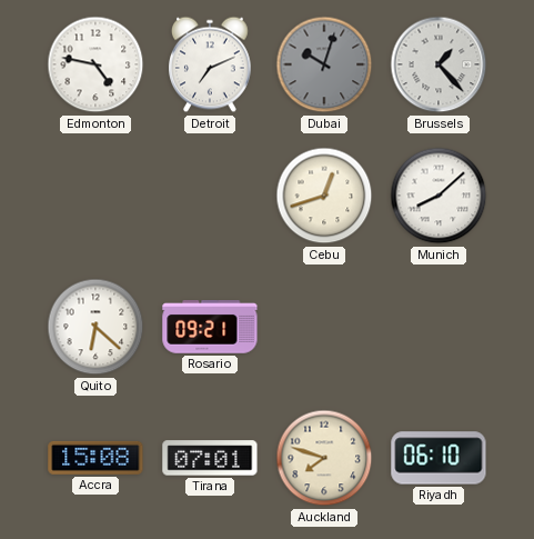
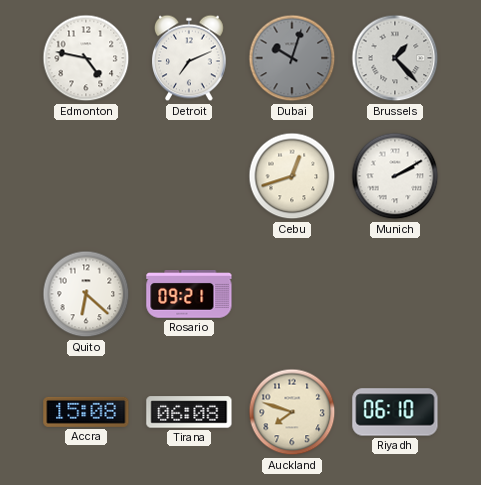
Munich: 8:08 -> 2:10 (395, 176)
Tirana: 07:01 -> 06:08 (189, 412)
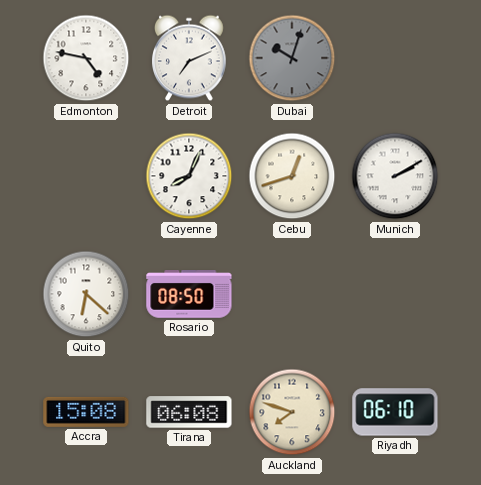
Brussels: 1:23 -> none (395, 58)
Cayenne: none -> 8:04 (189, 176)
Rosario: 09:21 -> 08:50 (189, 294)
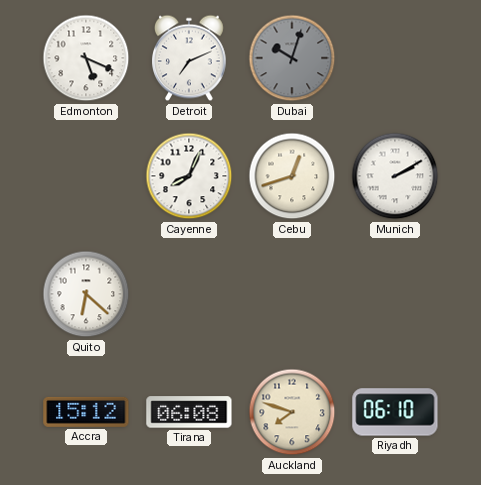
Edmonton: 4:47 -> 5:19 (86, 58)
Rosario: 08:50 -> none (189, 294)
Accra: 15:08 -> 15:12 (86, 412)
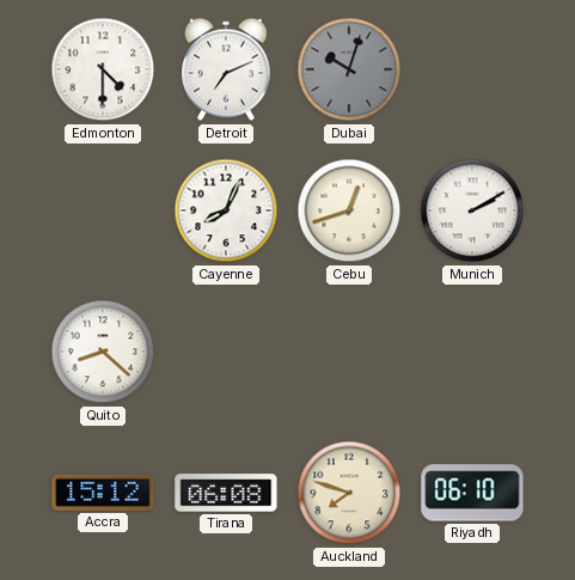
Edmonton: 5:19 -> 4:30 (103, 69)
Quito: 6:22 -> 8:22 (103, 352)
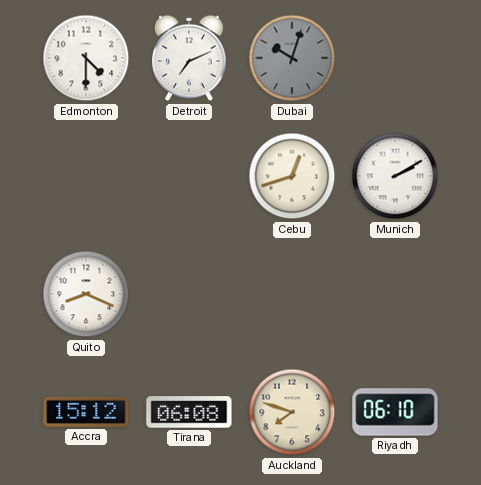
Cayenne: 8:04 -> none (226, 210)
Quito: 8:22 -> 8:19 (86, 294)
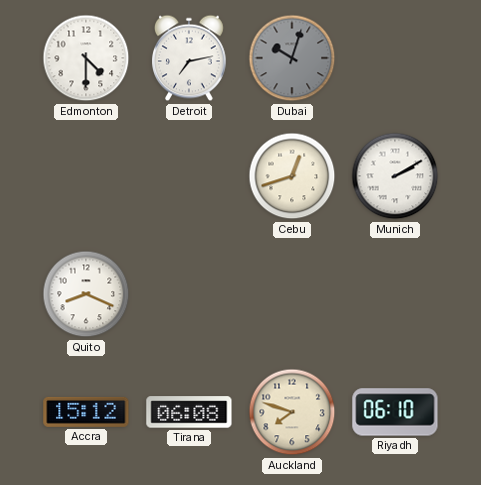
Detroit: 7:11 -> 7:13 (190, 58)
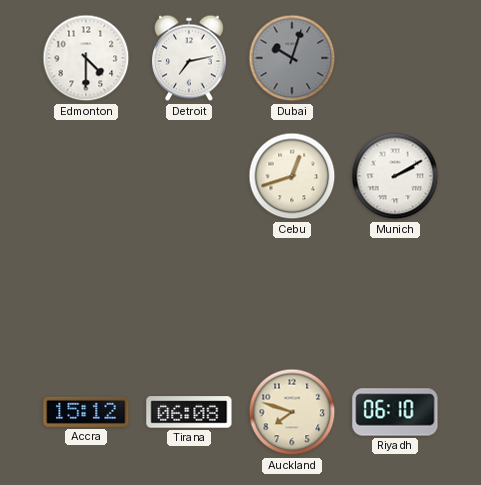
Quito: 8:19 -> none (86, 294)
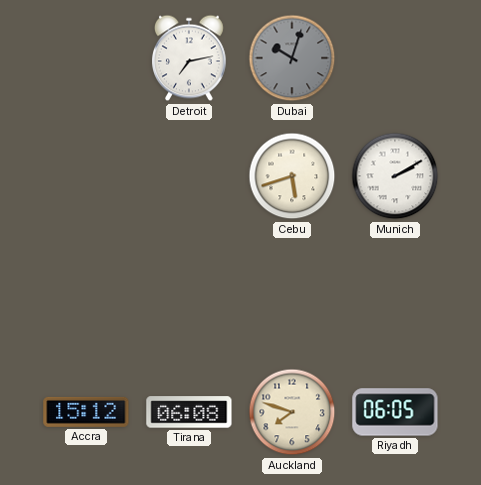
Edmonton: 4:30 -> none (86, 58)
Cebu: 12:42 -> 5:42 (292, 176)
Riyadh: 06:10 -> 06:05 (395, 412)
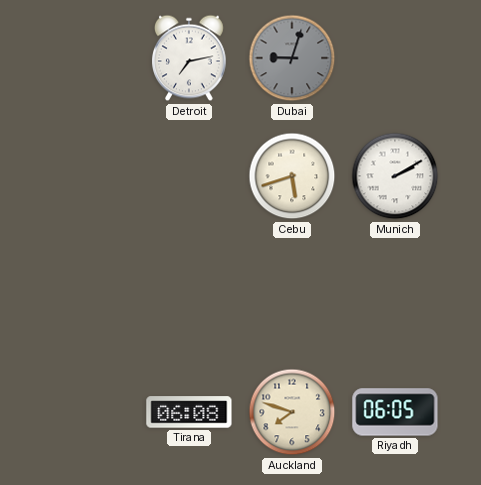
Dubai: 10:03 -> 9:03 (292, 58)
Accra: 15:12 -> none (86, 412)
